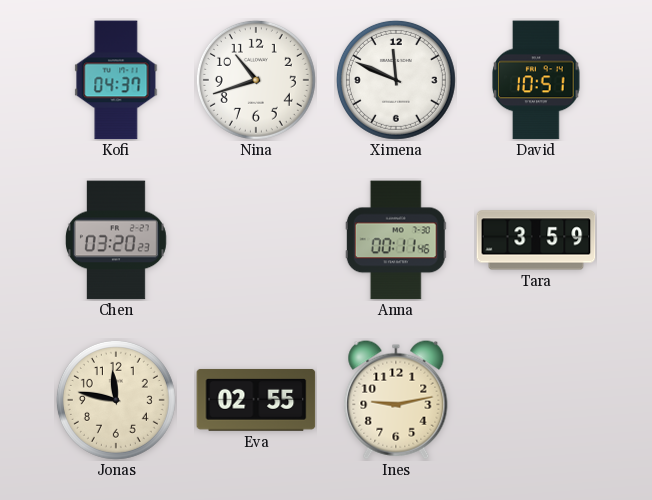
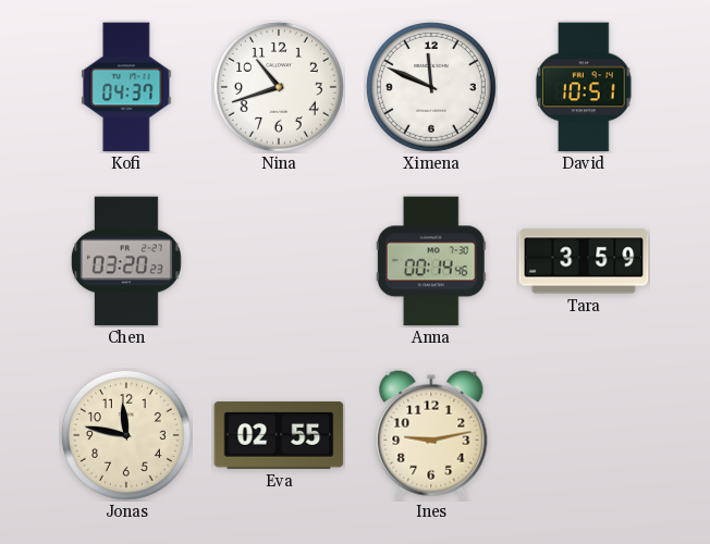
Anna: 00:11 -> 00:14 (431, 261)
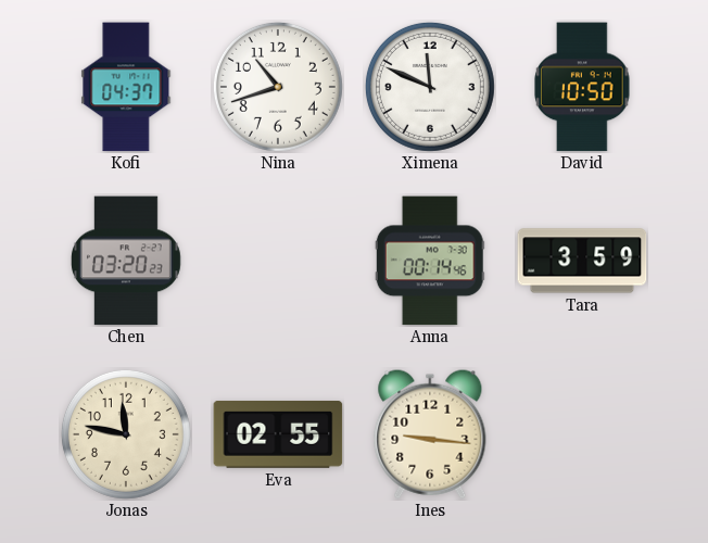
David: 10:51 -> 10:50 (582, 87)
Ines: 9:13 -> 9:16 (430, 434)
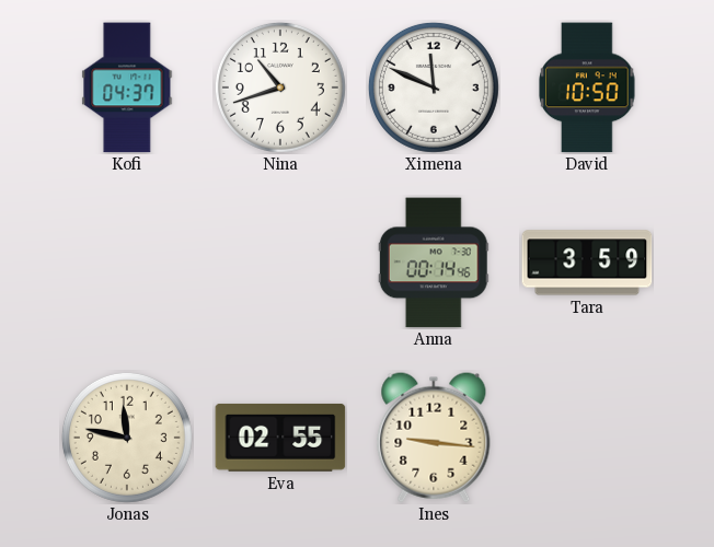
Chen: 03:20 -> none (126, 261)
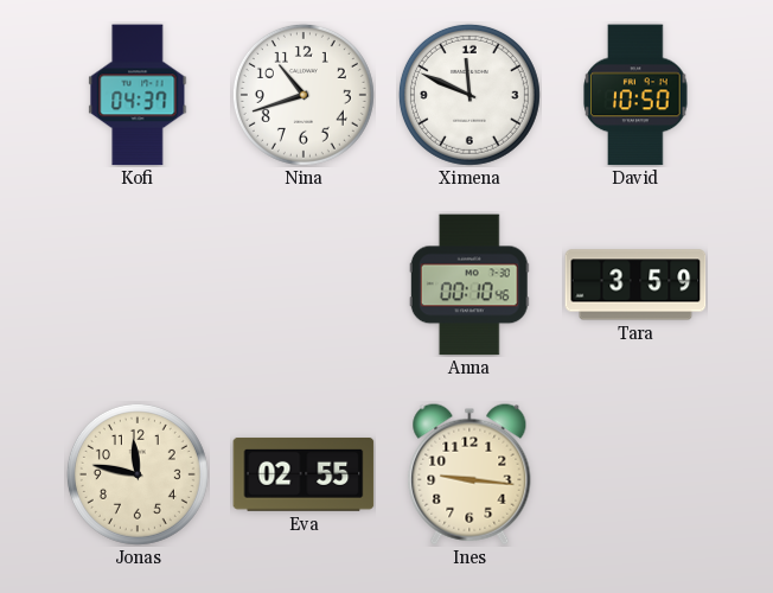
Anna: 00:14 -> 00:10 (469, 285)
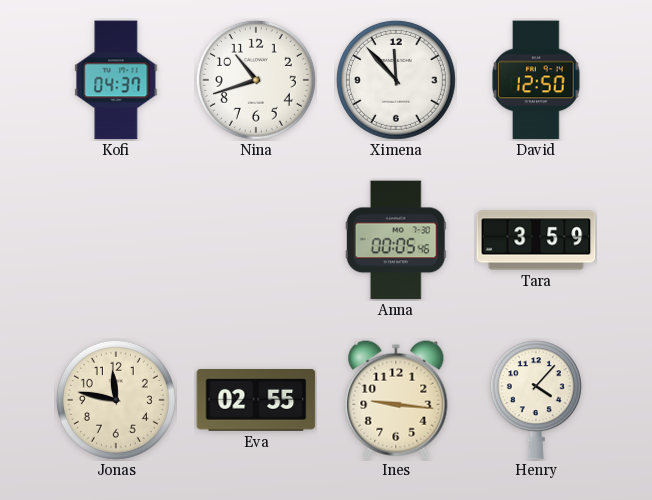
Ximena: 11:49 -> 11:53 (396, 80)
David: 10:50 -> 12:50 (536, 80)
Anna: 00:10 -> 00:05 (396, 240)
Henry: none -> 4:07 (536, 400)
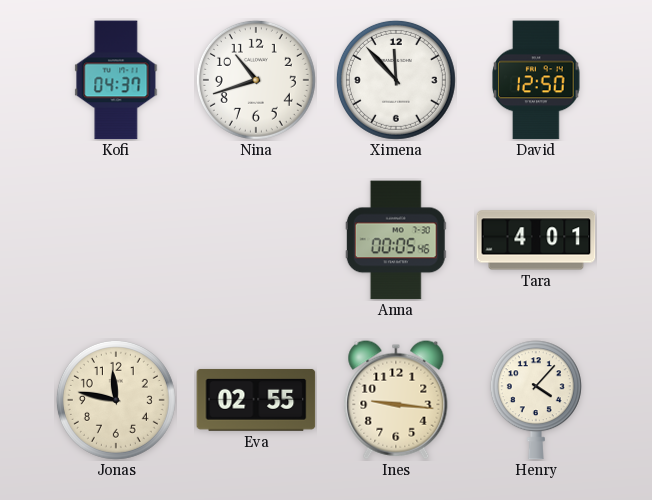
Tara: 3:59 -> 4:01 (536, 240)
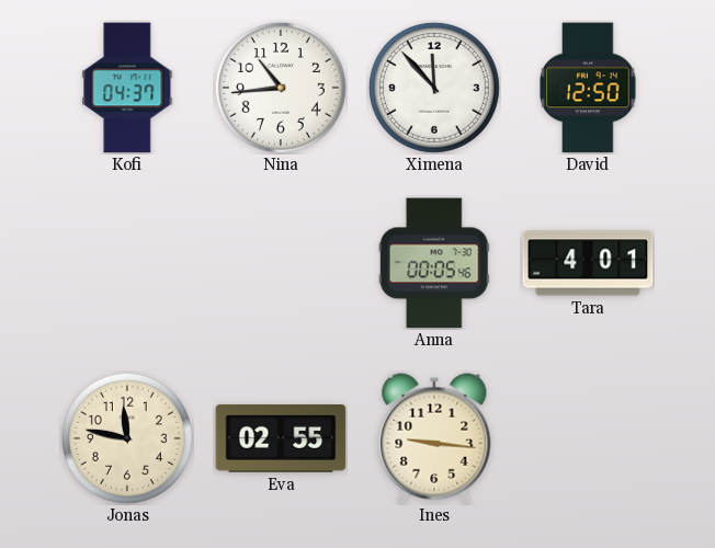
Nina: 10:42 -> 10:44 (281, 88)
Henry: 4:07 -> none (536, 400)
